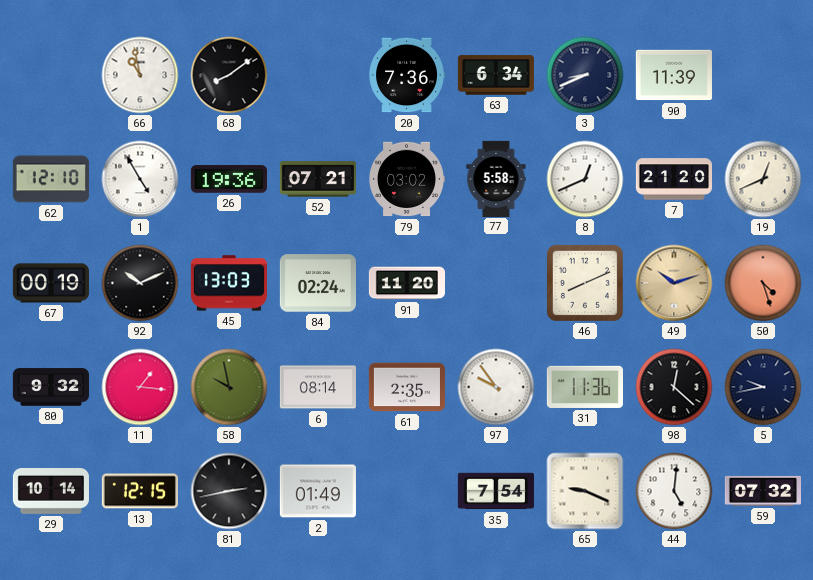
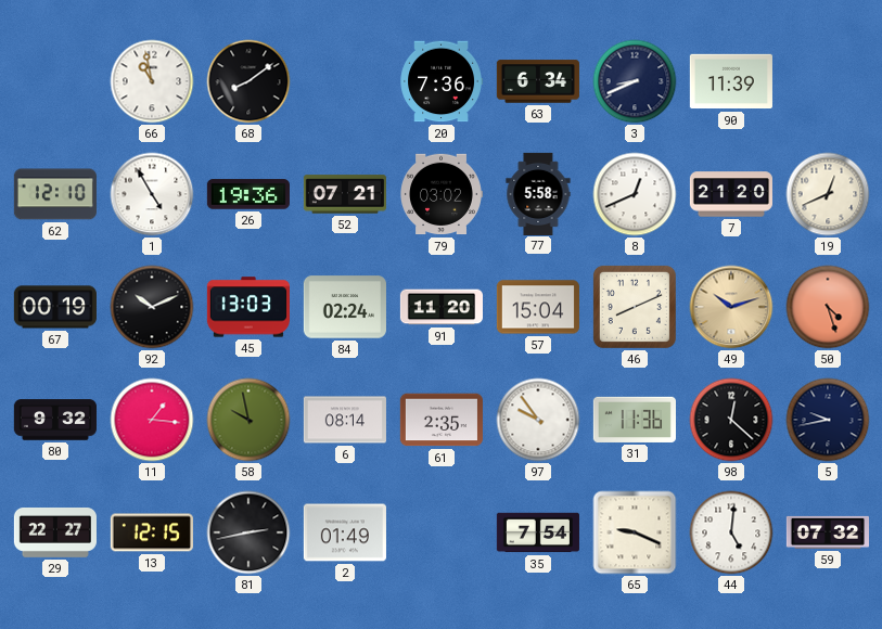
57: none -> 15:04 (538, 307)
29: 10:14 -> 22:27 (55, 534)
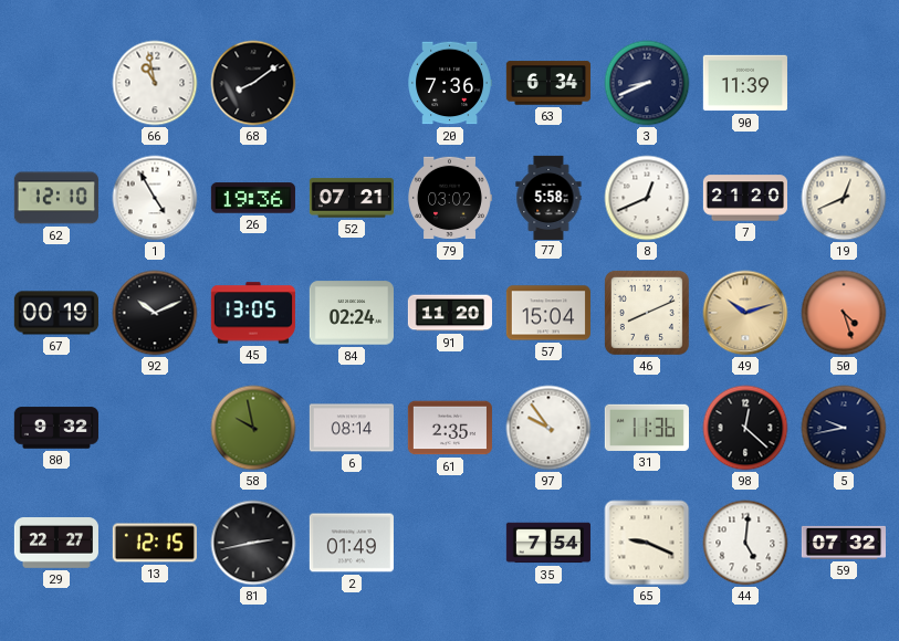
45: 13:03 -> 13:05 (253, 313)
11: 1:16 -> none (152, 420)
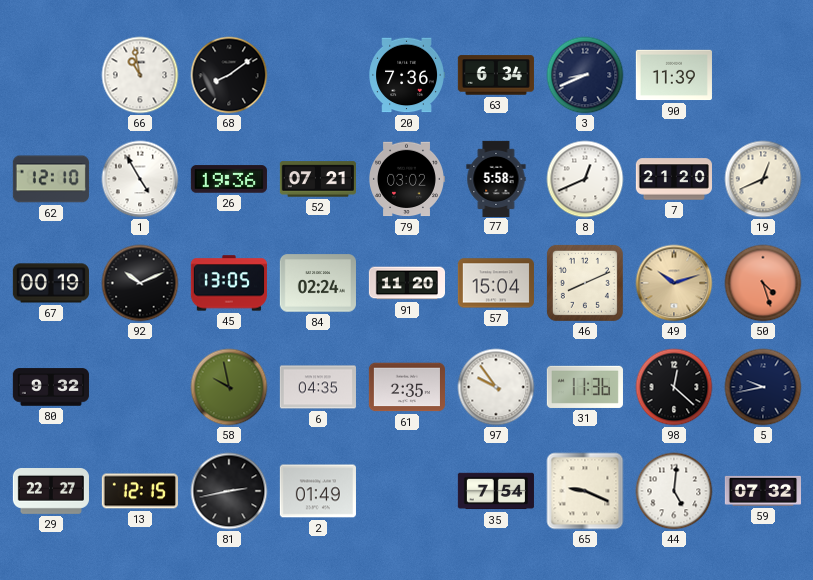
6: 08:14 -> 04:35 (318, 387)
